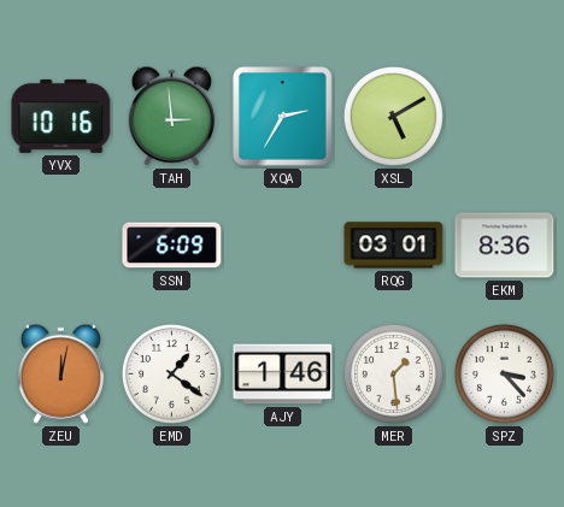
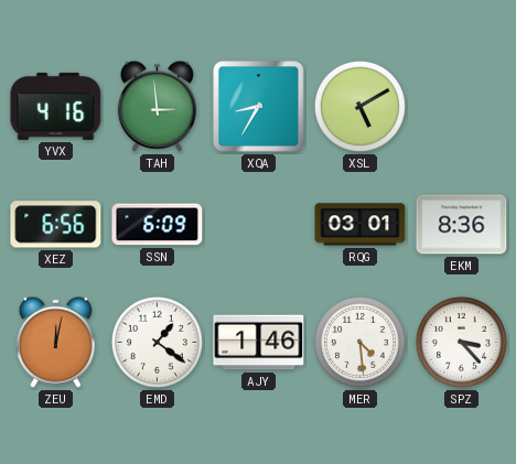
YVX: 10:16 -> 4:16 (56, 106)
XQA: 2:35 -> 8:35 (259, 107)
XEZ: none -> 6:56 (56, 225)
MER: 1:29 -> 4:29 (359, 342)
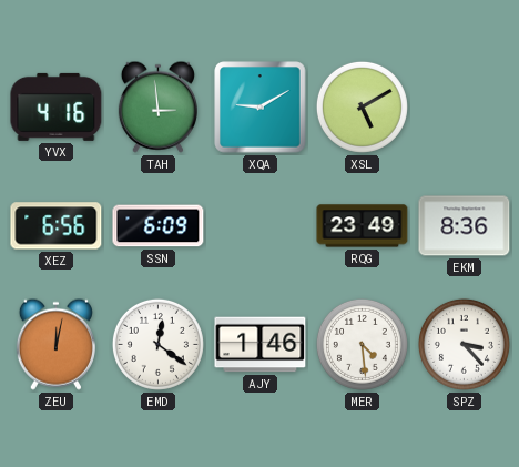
XQA: 8:35 -> 9:10 (261, 108)
RQG: 03:01 -> 23:49 (363, 226)
EMD: 1:21 -> 12:21 (157, 344)
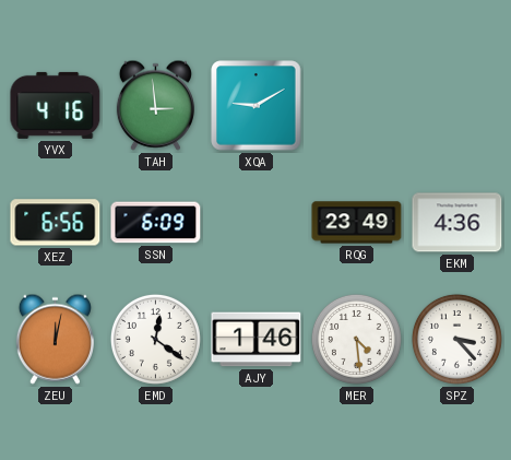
XSL: 5:10 -> none (362, 106)
EKM: 8:36 -> 4:36 (457, 223)
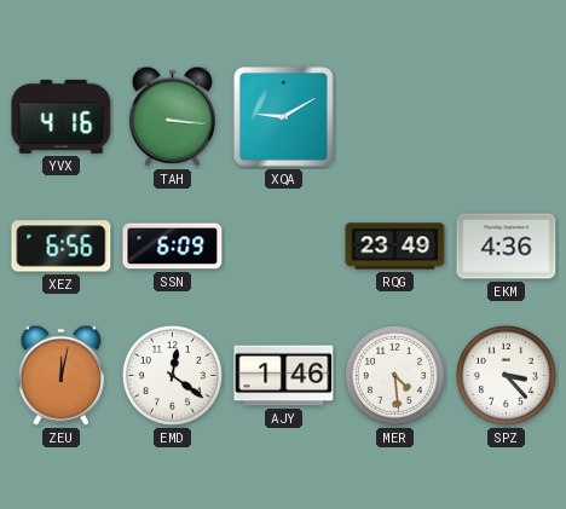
TAH: 2:59 -> 3:16 (172, 116)
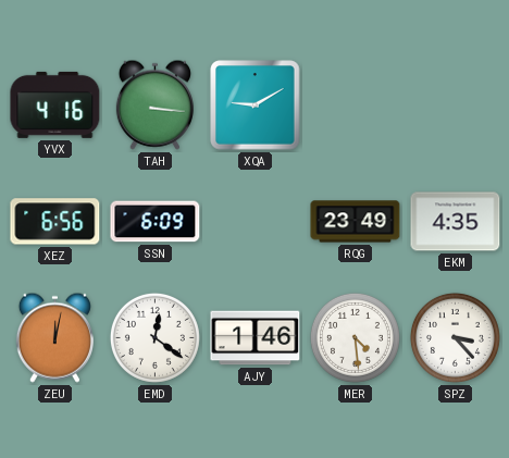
EKM: 4:36 -> 4:35 (456, 222)
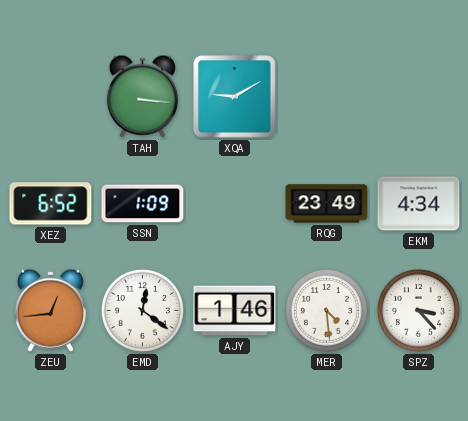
YVX: 4:16 -> none (55, 104)
XEZ: 6:56 -> 6:52 (51, 204)
SSN: 6:09 -> 1:09 (143, 204)
EKM: 4:35 -> 4:34 (419, 204)
ZEU: 12:02 -> 12:44 (50, 310)
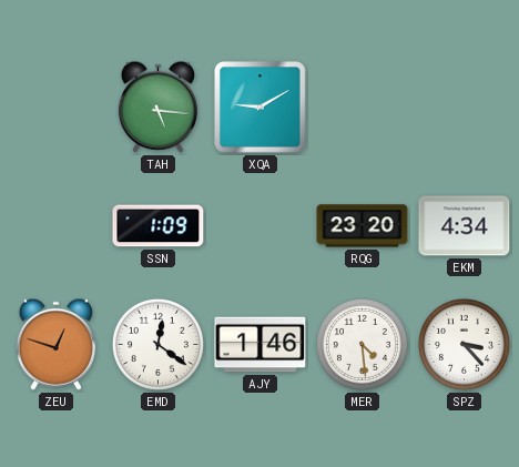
TAH: 3:16 -> 5:16 (157, 106)
XEZ: 6:52 -> none (51, 204)
RQG: 23:49 -> 23:20 (363, 226)
ZEU: 12:44 -> 12:48 (55, 344)
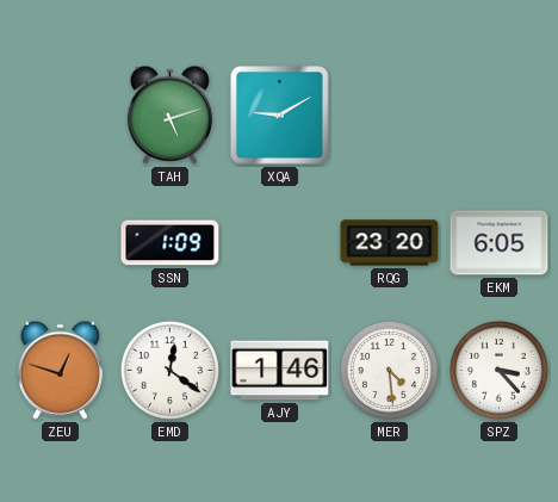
TAH: 5:16 -> 5:12 (169, 114)
EKM: 4:34 -> 6:05 (500, 243)
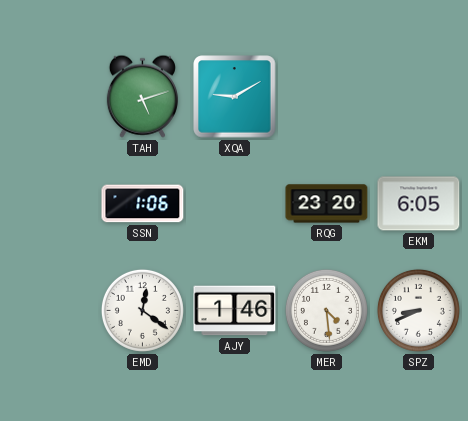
SSN: 1:09 -> 1:06 (143, 204)
ZEU: 12:48 -> none (60, 370)
SPZ: 3:23 -> 8:41 (418, 310)
